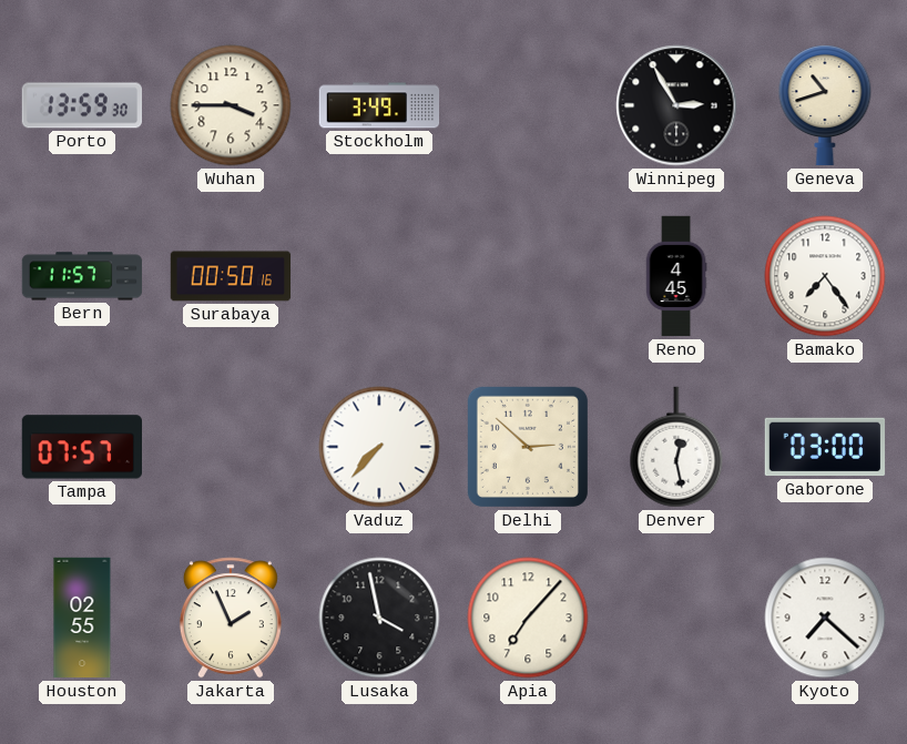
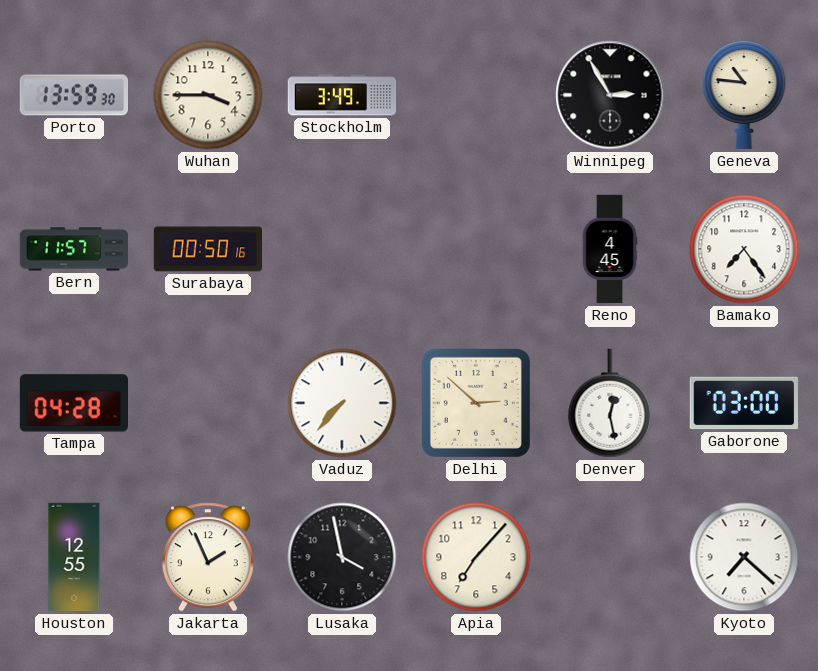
Geneva: 10:42 -> 10:46 (744, 95)
Tampa: 07:57 -> 04:28 (73, 403)
Houston: 02:55 -> 12:55 (74, 557)
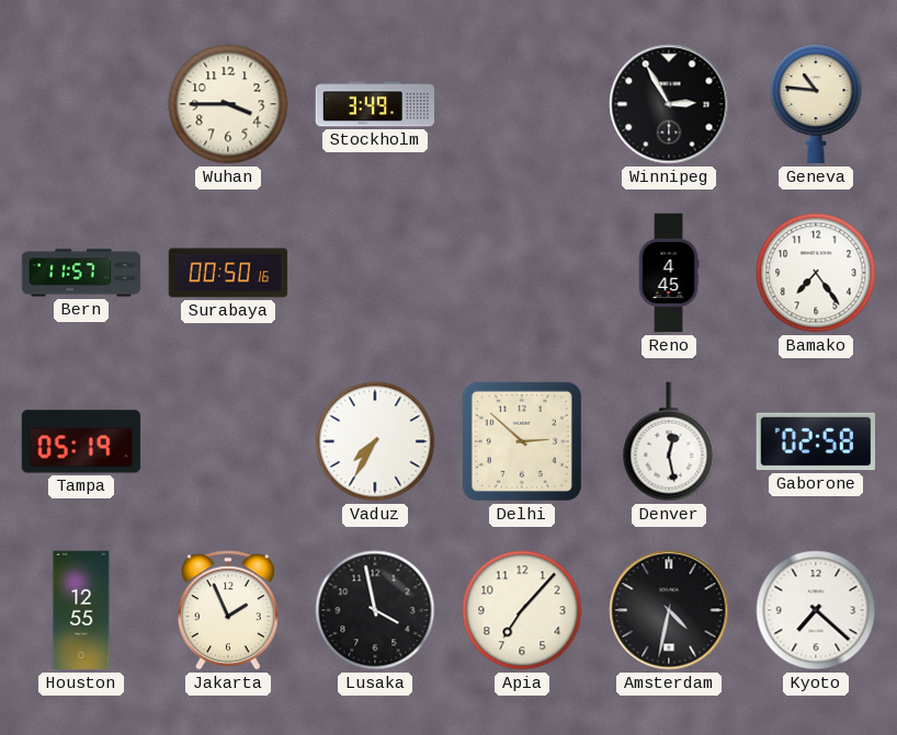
Porto: 13:59 -> none (73, 95)
Tampa: 04:28 -> 05:19 (80, 441)
Vaduz: 7:37 -> 7:35 (375, 441)
Gaborone: 03:00 -> 02:58 (816, 441)
Amsterdam: none -> 4:32 (669, 610)
